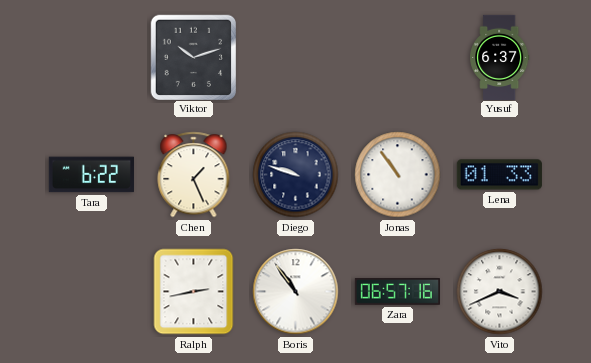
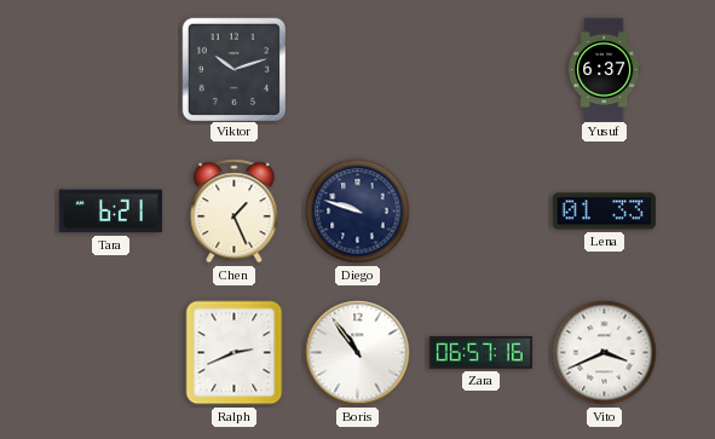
Tara: 6:22 -> 6:21 (110, 212)
Jonas: 10:54 -> none (398, 175)
Ralph: 2:43 -> 2:41 (235, 353)
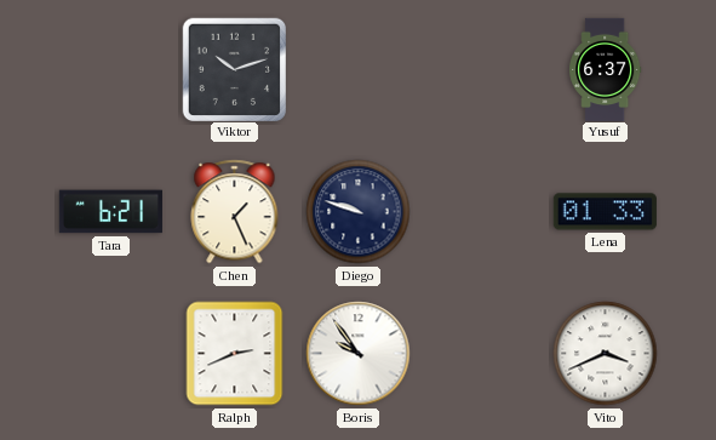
Boris: 10:54 -> 9:54 (359, 354)
Zara: 06:57 -> none (480, 353)
